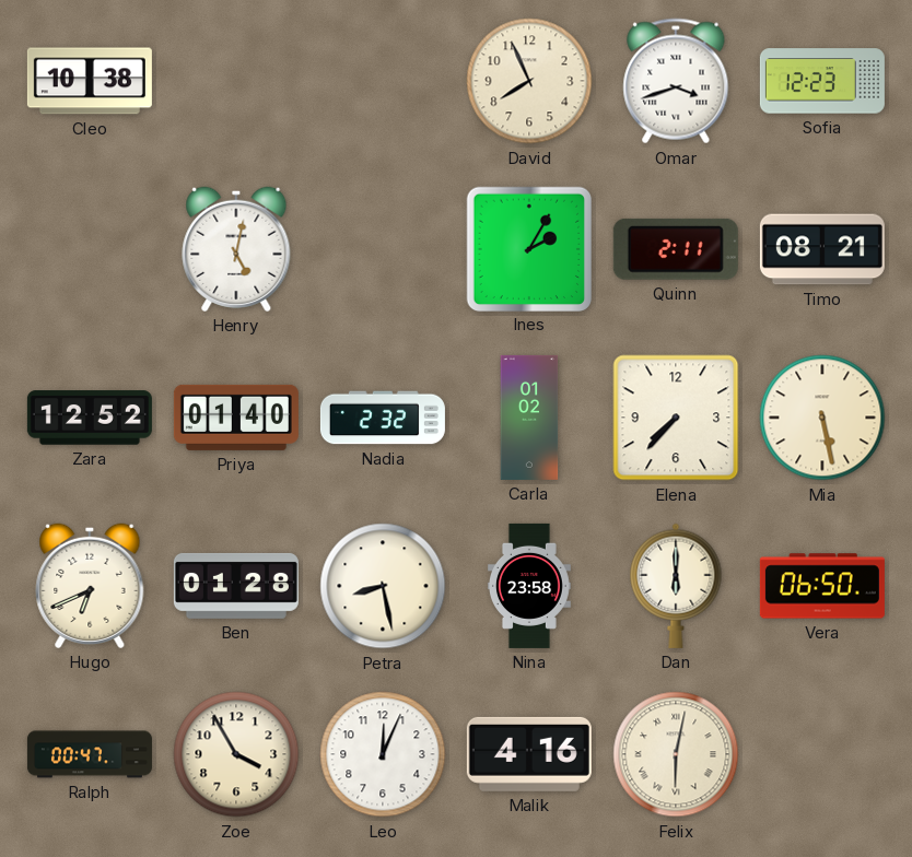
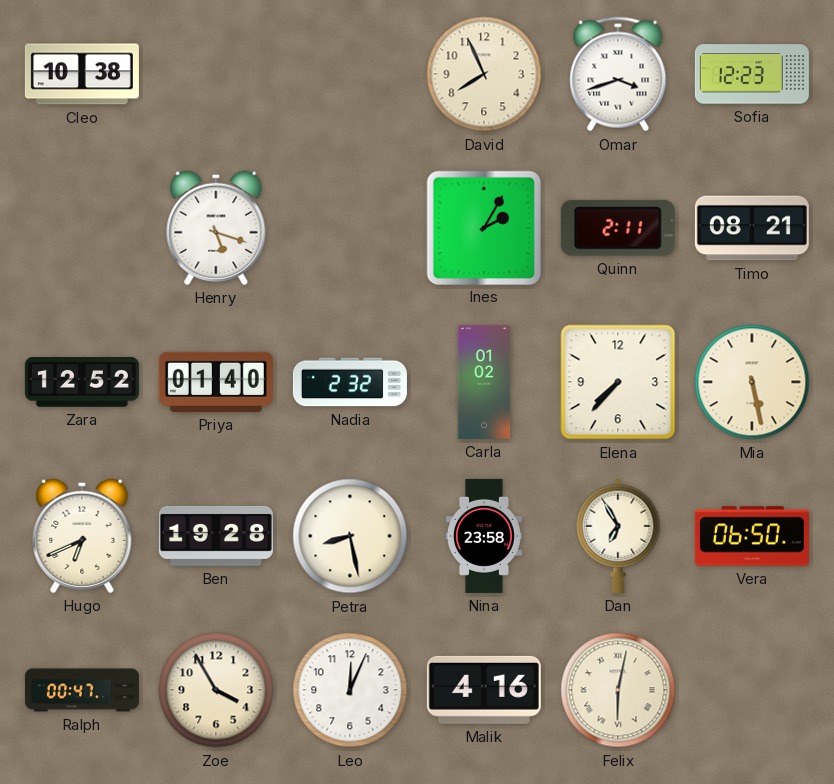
Henry: 5:02 -> 5:18 (216, 228)
Ben: 01:28 -> 19:28 (216, 536)
Dan: 6:00 -> 6:55 (618, 536)
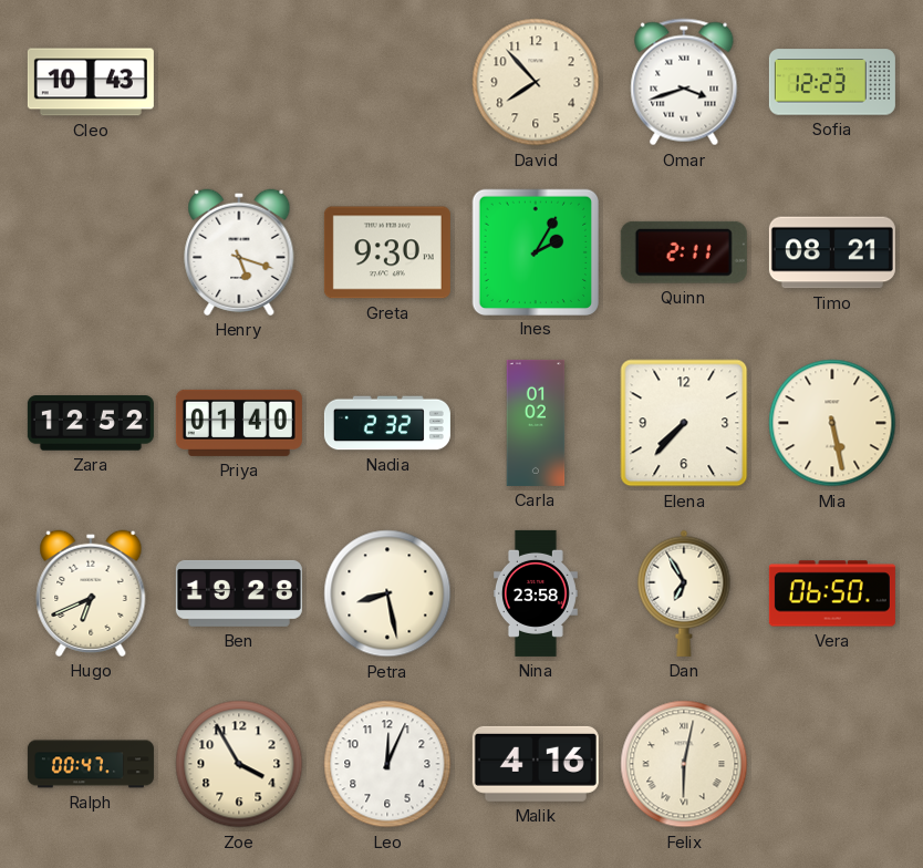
Cleo: 10:38 -> 10:43 (91, 82)
David: 7:56 -> 7:53 (536, 82)
Greta: none -> 9:30 (387, 252)
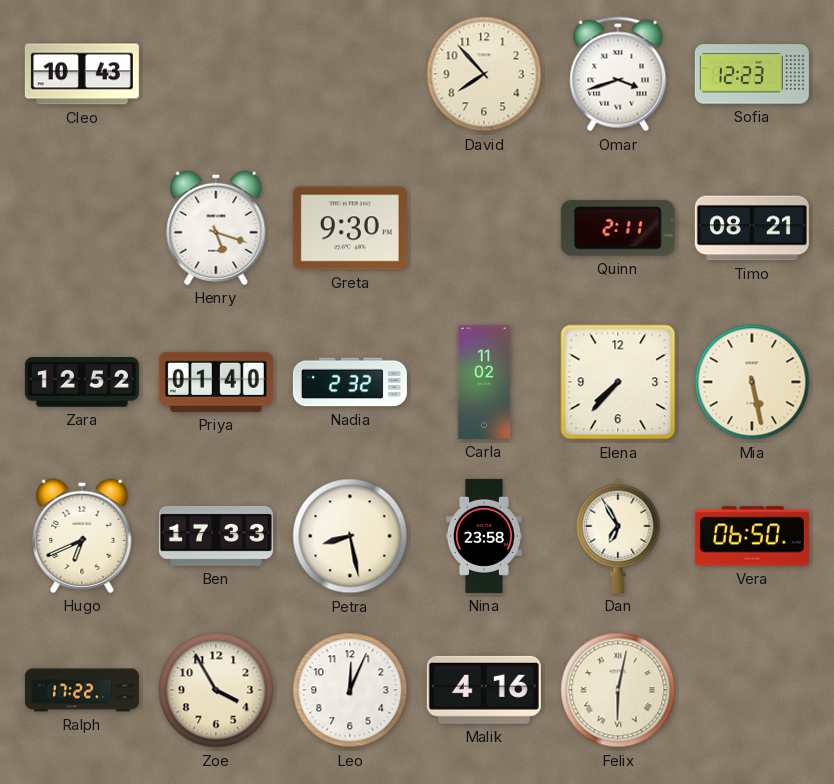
Ines: 2:05 -> none (535, 251)
Carla: 01:02 -> 11:02 (484, 382)
Ben: 19:28 -> 17:33 (216, 536)
Ralph: 00:47 -> 17:22 (82, 690)
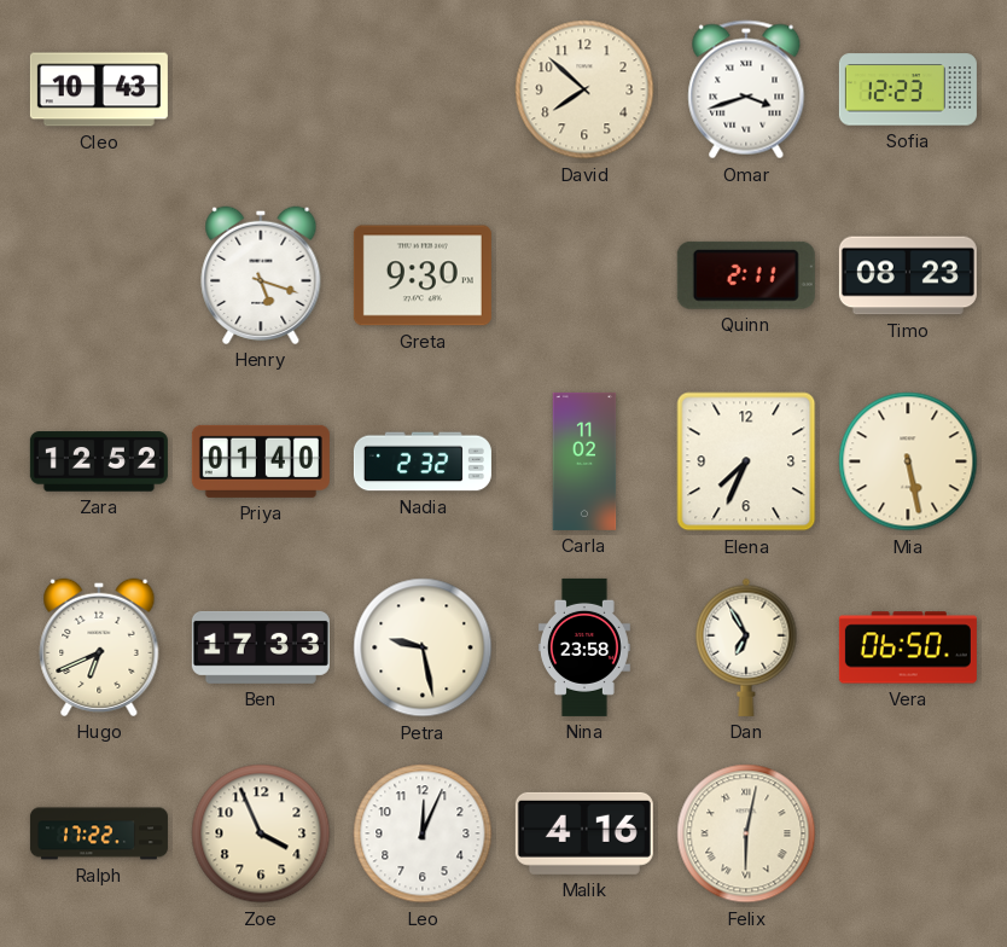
David: 7:53 -> 7:52 (584, 89)
Timo: 08:21 -> 08:23 (908, 275)
Elena: 7:37 -> 7:34 (746, 461)
Petra: 8:28 -> 9:28 (423, 647)
Zoe: 3:55 -> 3:56 (261, 833)
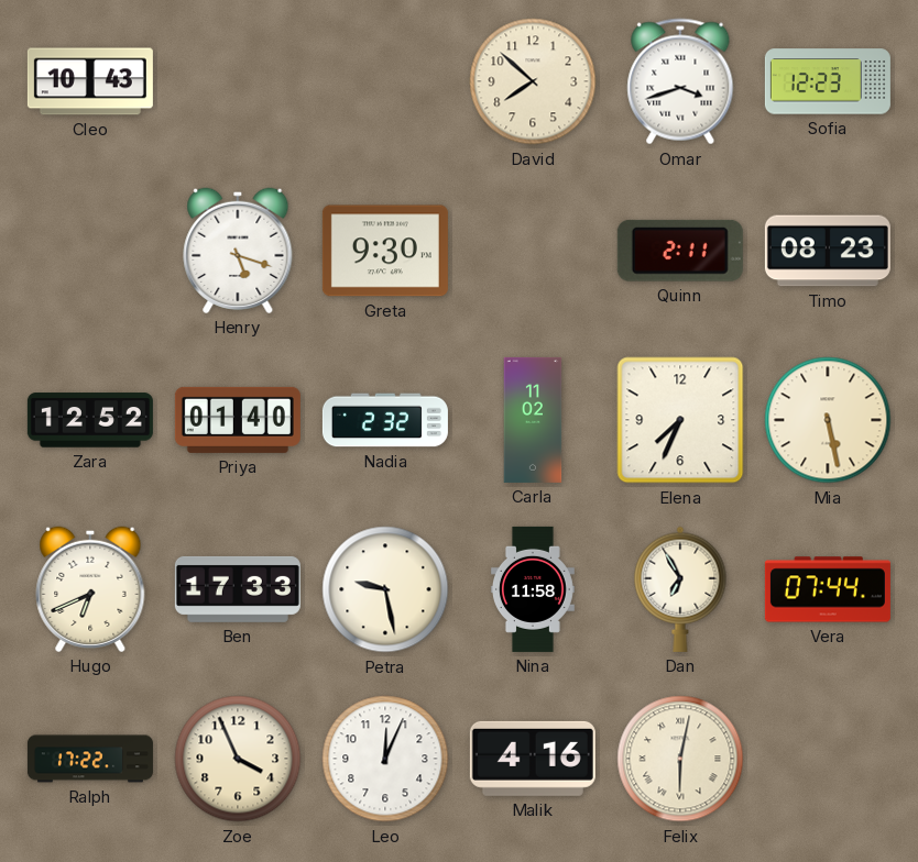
Nina: 23:58 -> 11:58 (533, 589)
Vera: 06:50 -> 07:44 (828, 589)
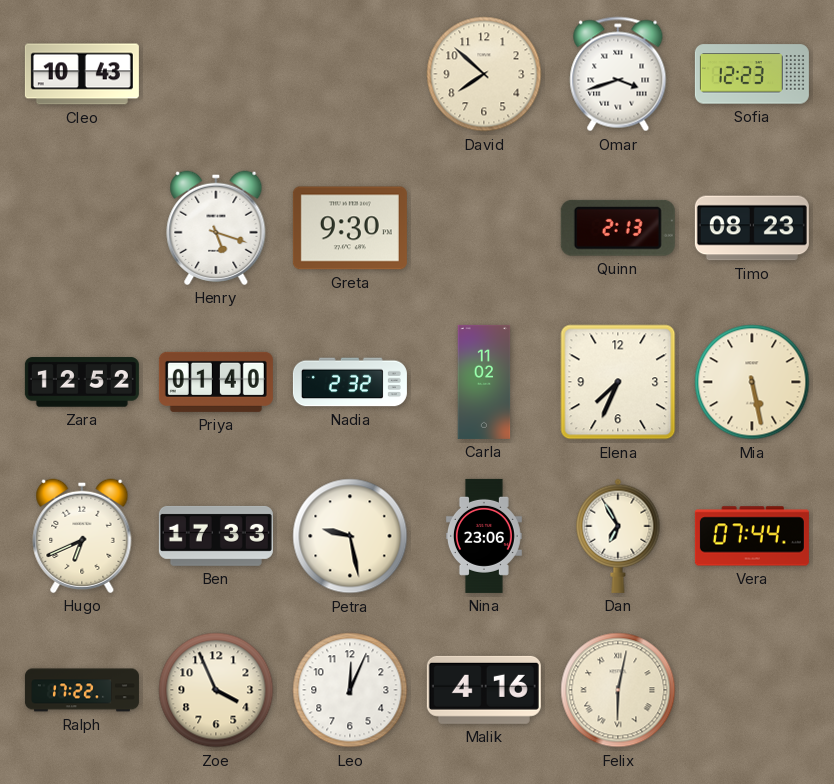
Quinn: 2:11 -> 2:13 (618, 228)
Nina: 11:58 -> 23:06 (484, 536)
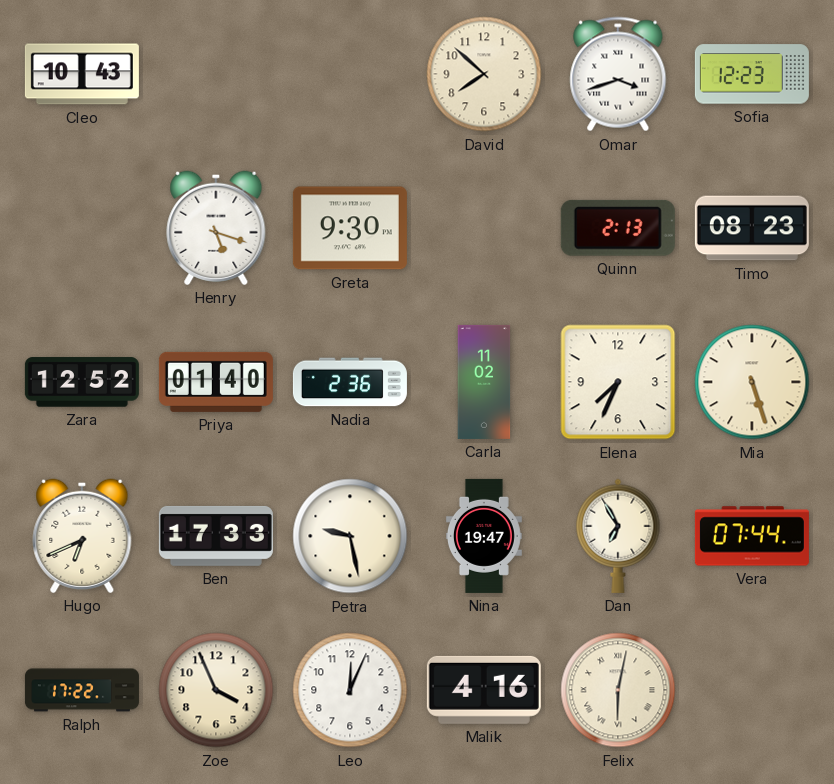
Nadia: 2:32 -> 2:36 (350, 382)
Mia: 5:28 -> 5:27 (752, 382)
Nina: 23:06 -> 19:47 (484, 536)
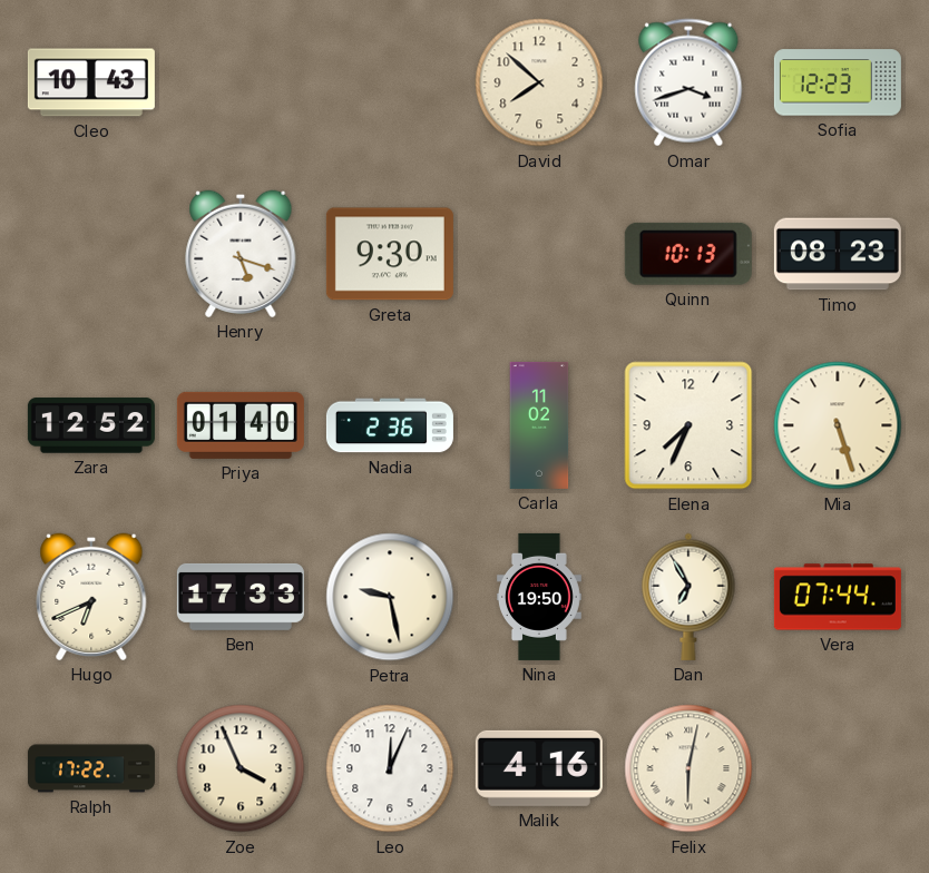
Quinn: 2:13 -> 10:13 (688, 254)
Nina: 19:47 -> 19:50 (539, 597)
